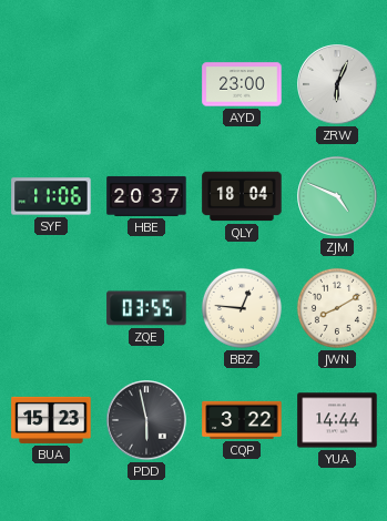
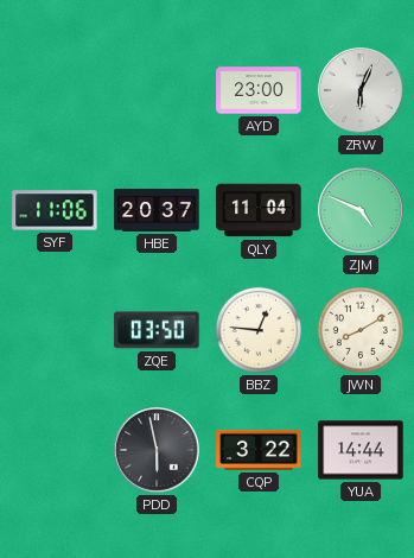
QLY: 18:04 -> 11:04 (259, 210)
ZQE: 03:55 -> 03:50 (157, 330)
BUA: 15:23 -> none (51, 420)
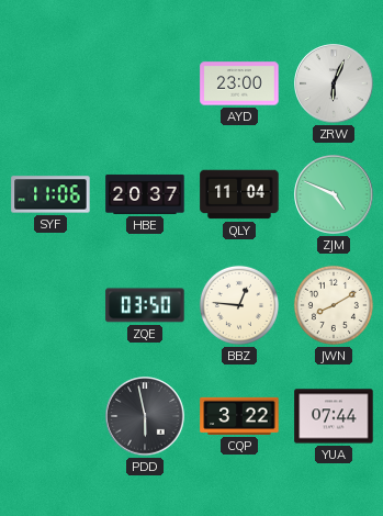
YUA: 14:44 -> 07:44 (334, 416)
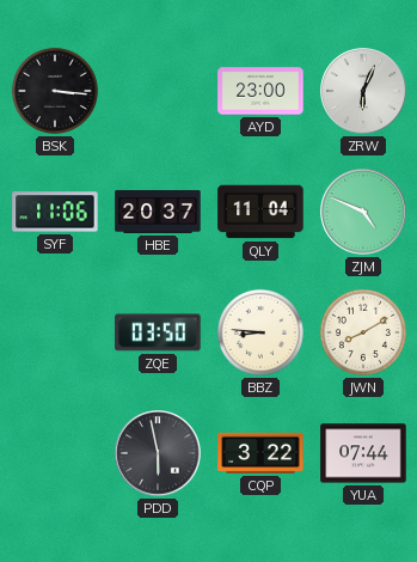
BSK: none -> 3:16 (55, 91)
BBZ: 12:46 -> 8:46 (260, 332)
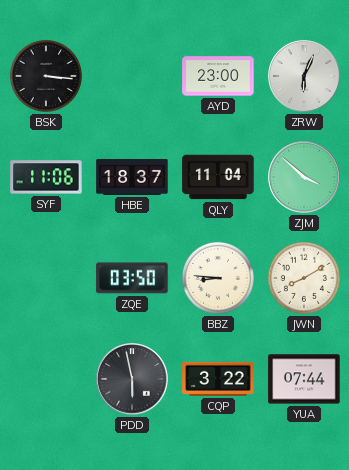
HBE: 20:37 -> 18:37 (132, 177)
ZJM: 4:49 -> 3:52 (304, 177)
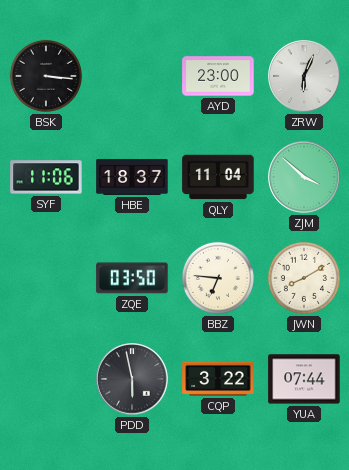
BBZ: 8:46 -> 6:46 (218, 278)
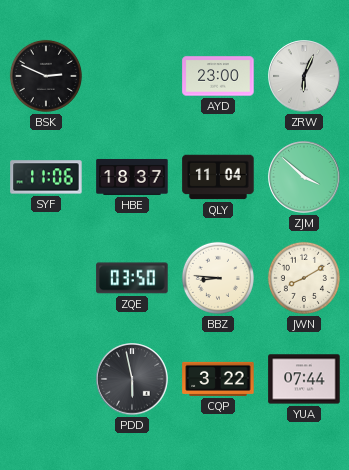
BSK: 3:16 -> 2:49 (46, 76)
BBZ: 6:46 -> 8:46 (218, 278)
